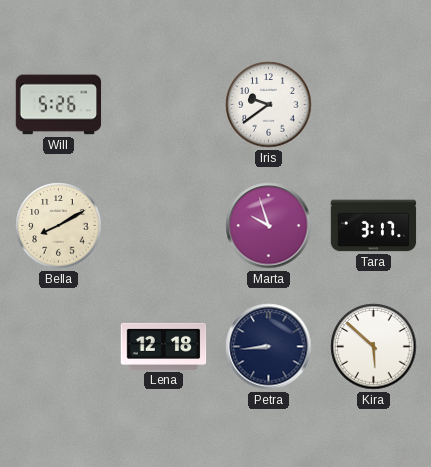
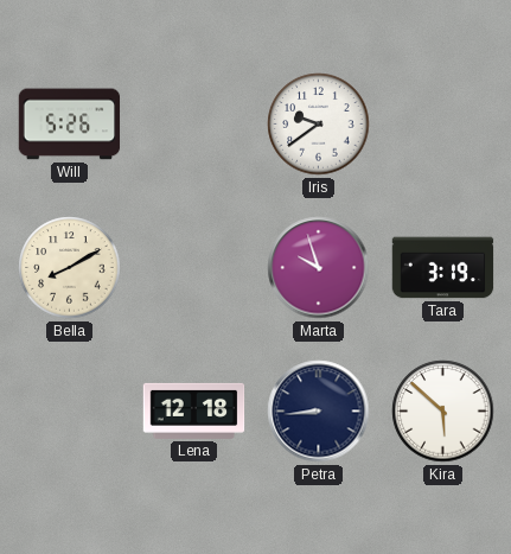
Tara: 3:17 -> 3:19 (443, 268)
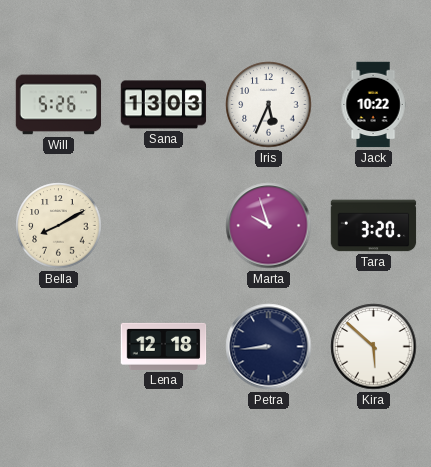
Sana: none -> 13:03 (164, 105)
Iris: 9:39 -> 5:34 (269, 105)
Jack: none -> 10:22 (373, 105)
Tara: 3:19 -> 3:20 (374, 226)
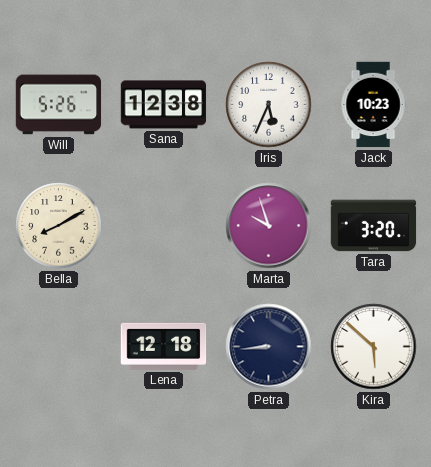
Sana: 13:03 -> 12:38 (164, 105)
Jack: 10:22 -> 10:23 (373, 105)
